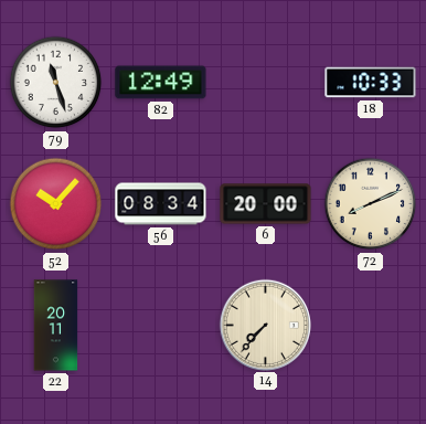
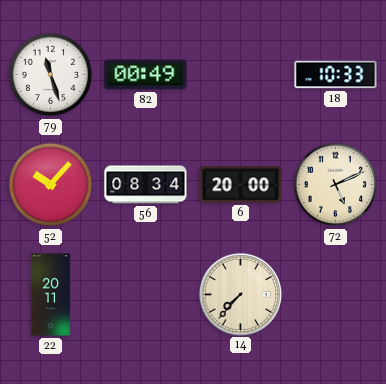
82: 12:49 -> 00:49 (146, 75)
72: 8:11 -> 5:11 (336, 185)
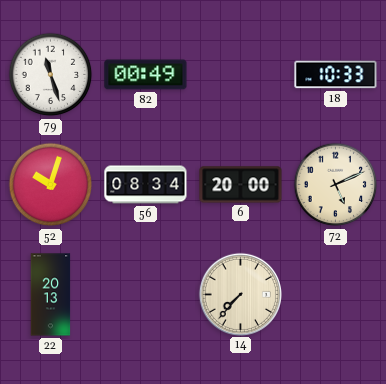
52: 10:07 -> 10:03 (51, 185)
22: 20:11 -> 20:13 (51, 295)
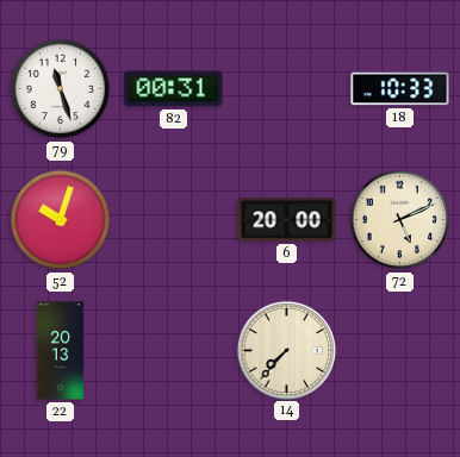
82: 00:49 -> 00:31 (174, 89)
56: 08:34 -> none (146, 185)
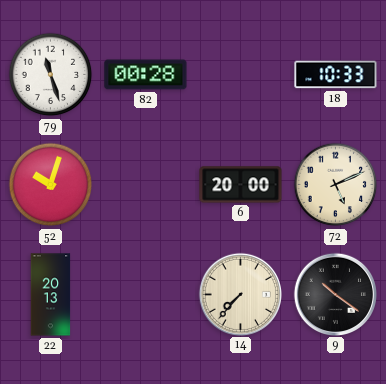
82: 00:31 -> 00:28 (146, 75)
9: none -> 10:21 (335, 294)
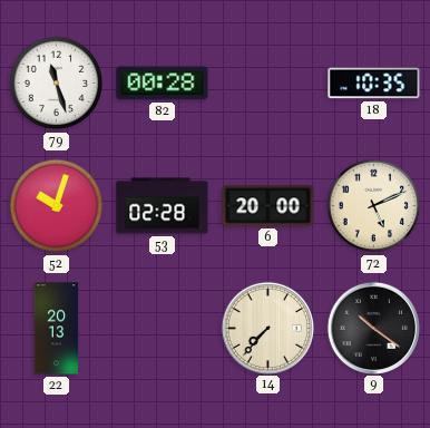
18: 10:33 -> 10:35 (374, 84)
53: none -> 02:28 (163, 206)
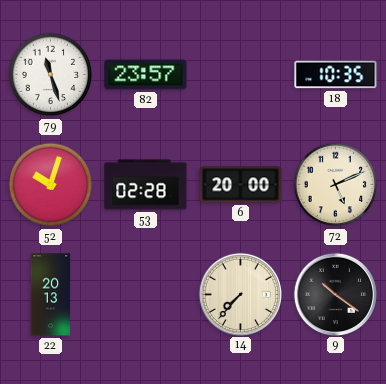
82: 00:28 -> 23:57 (146, 75)
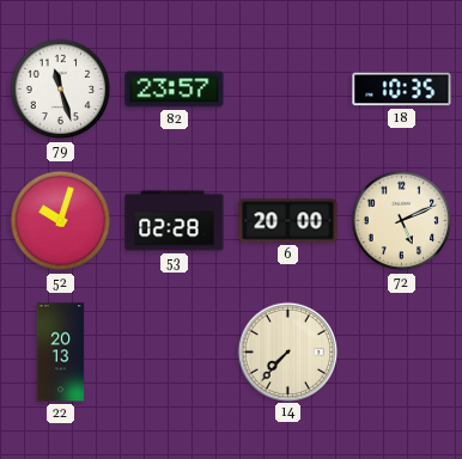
9: 10:21 -> none (335, 294)
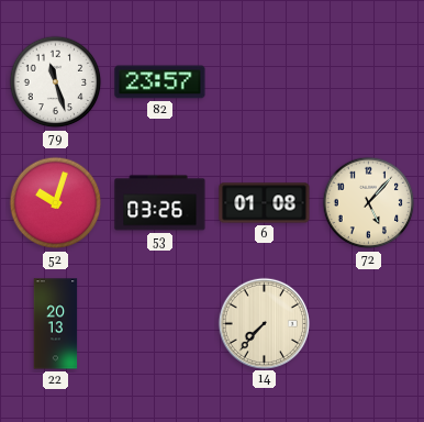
18: 10:35 -> none (402, 90)
53: 02:28 -> 03:26 (160, 203)
6: 20:00 -> 01:08 (265, 203)
72: 5:11 -> 5:07 (369, 203)
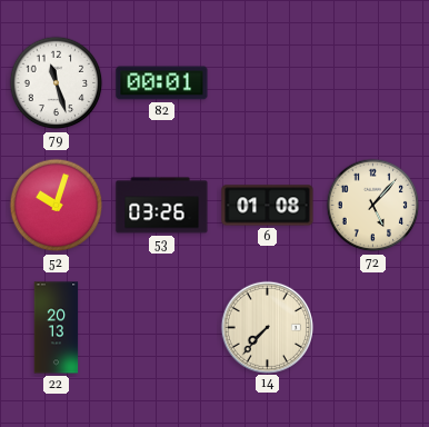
82: 23:57 -> 00:01 (162, 83)
